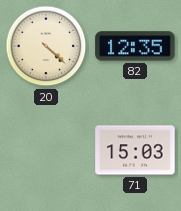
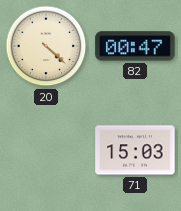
82: 12:35 -> 00:47 (135, 46)
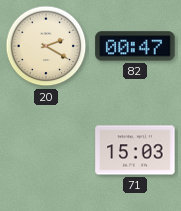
20: 4:22 -> 2:20 (46, 46)
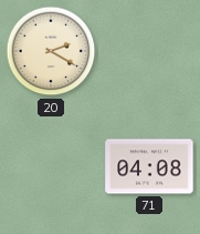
82: 00:47 -> none (135, 46)
71: 15:03 -> 04:08 (149, 166)
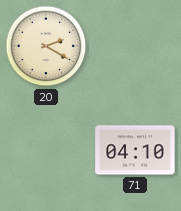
71: 04:08 -> 04:10 (135, 150)
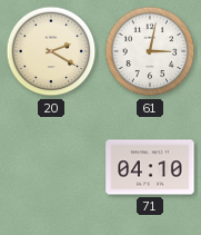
61: none -> 3:02 (150, 51)
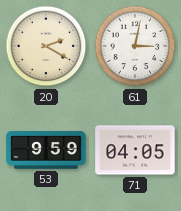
53: none -> 9:59 (46, 150)
71: 04:10 -> 04:05 (135, 150)
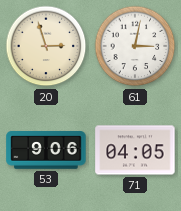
20: 2:20 -> 2:57 (46, 46)
53: 9:59 -> 9:06 (46, 150)
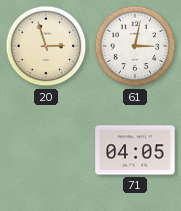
53: 9:06 -> none (46, 150)
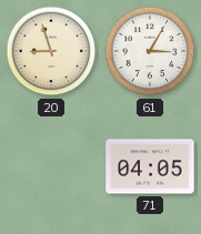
20: 2:57 -> 8:57 (51, 51)
61: 3:02 -> 3:05 (150, 51)
